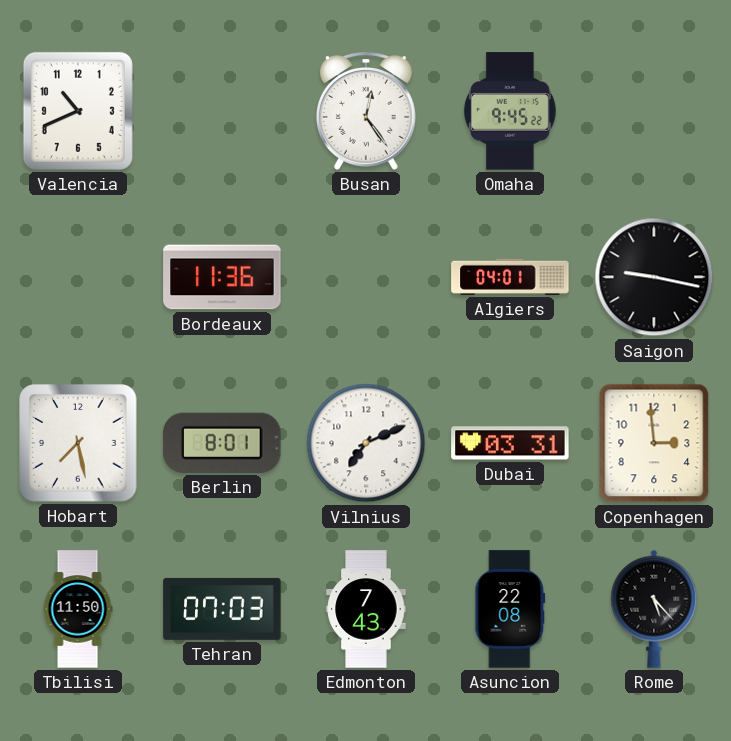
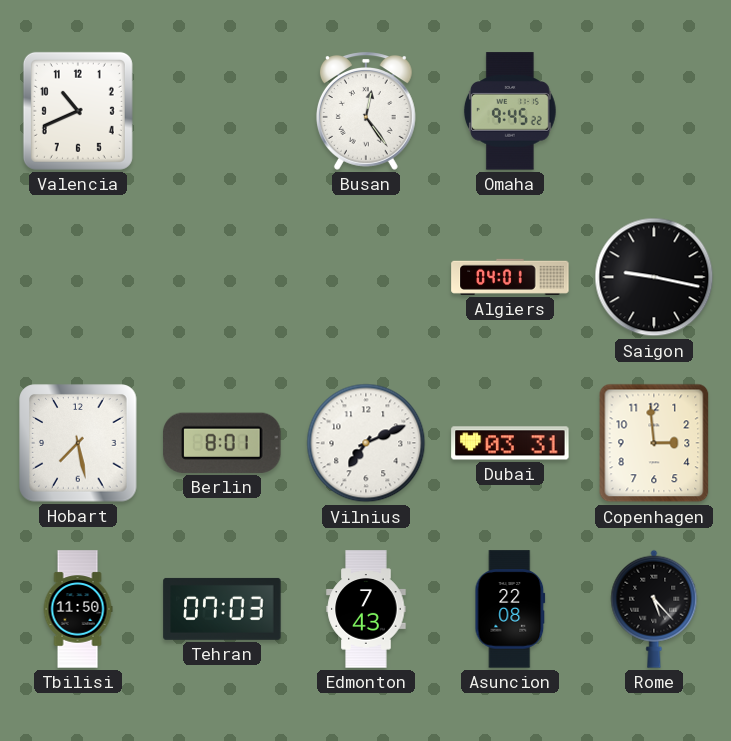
Bordeaux: 11:36 -> none (222, 277)
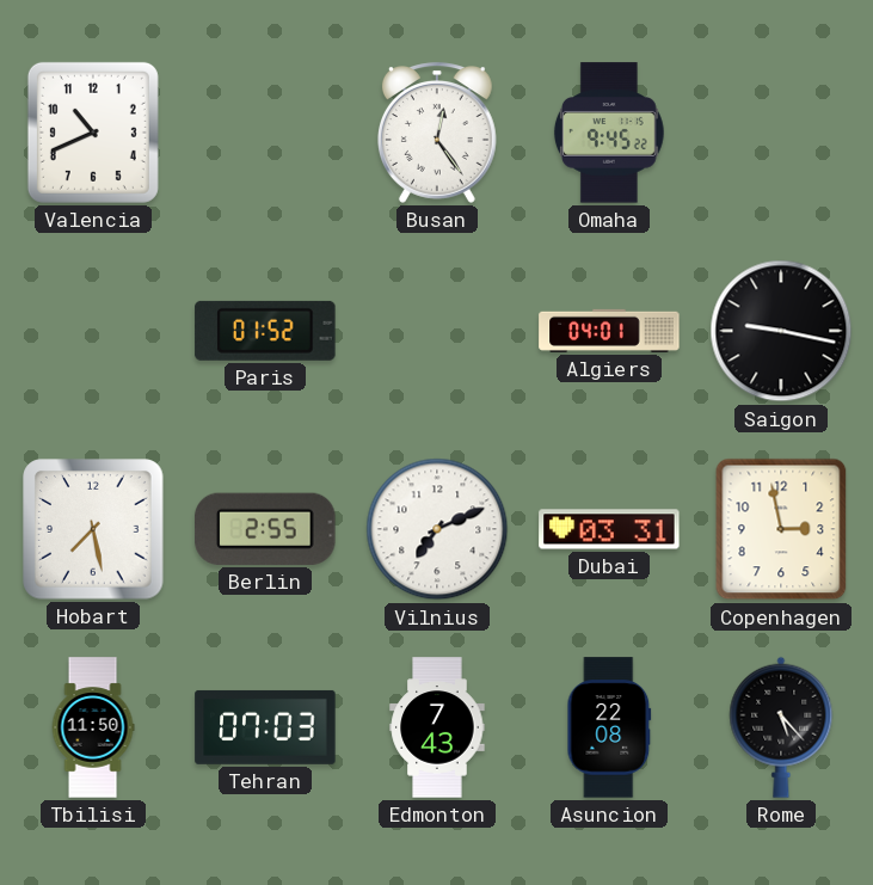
Paris: none -> 01:52 (265, 331)
Berlin: 8:01 -> 2:55 (265, 529)
Copenhagen: 2:59 -> 2:58 (781, 529)
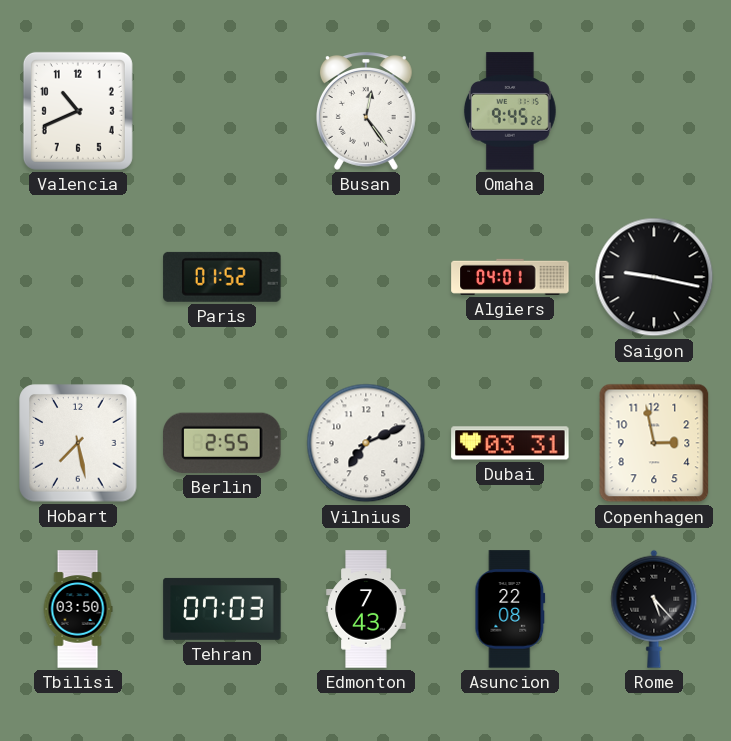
Tbilisi: 11:50 -> 03:50 (78, 609)
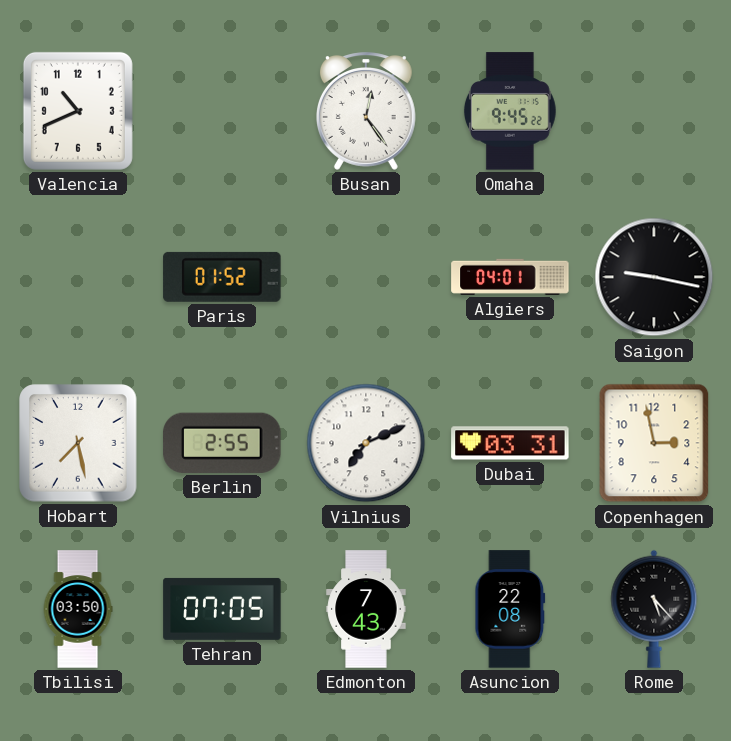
Tehran: 07:03 -> 07:05 (222, 609)
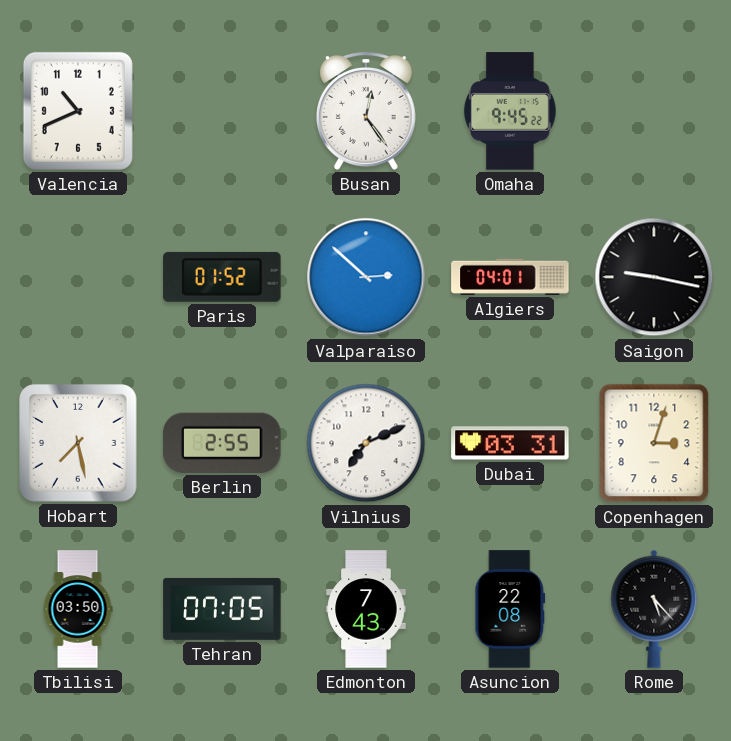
Valparaiso: none -> 2:52 (366, 277)
Copenhagen: 2:58 -> 3:03 (654, 443)
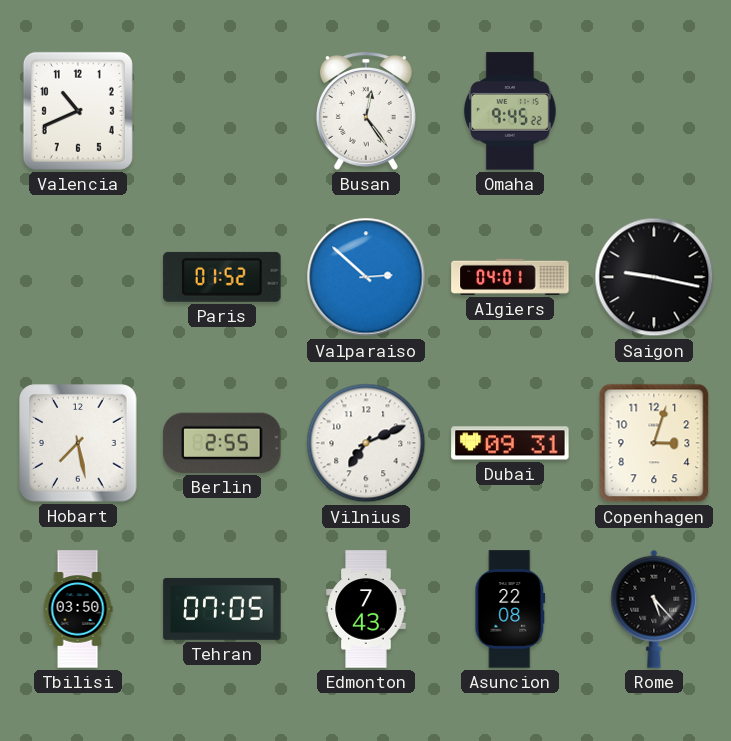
Dubai: 03:31 -> 09:31 (510, 443)
